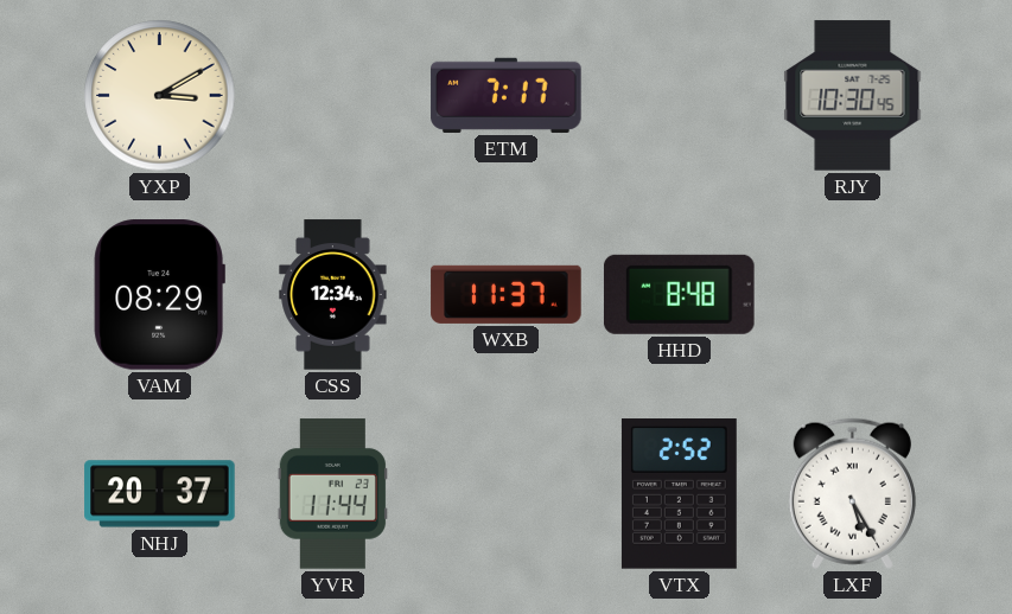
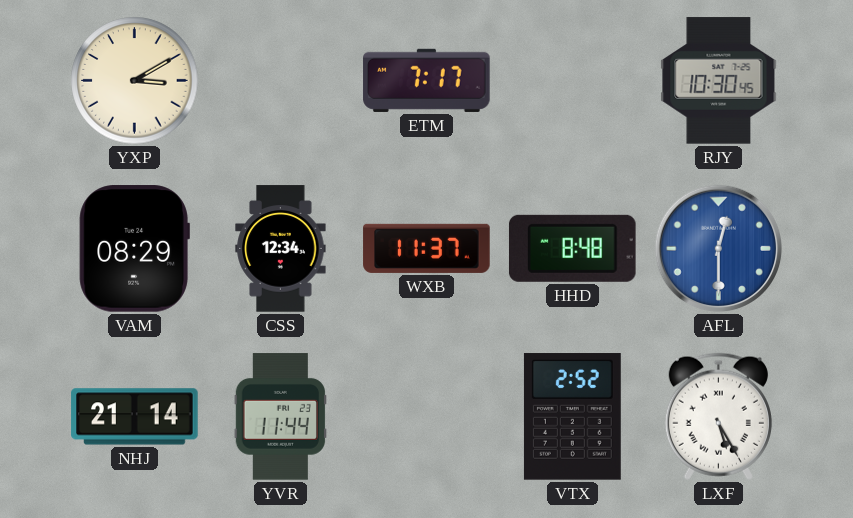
AFL: none -> 12:30 (719, 249)
NHJ: 20:37 -> 21:14 (135, 417)
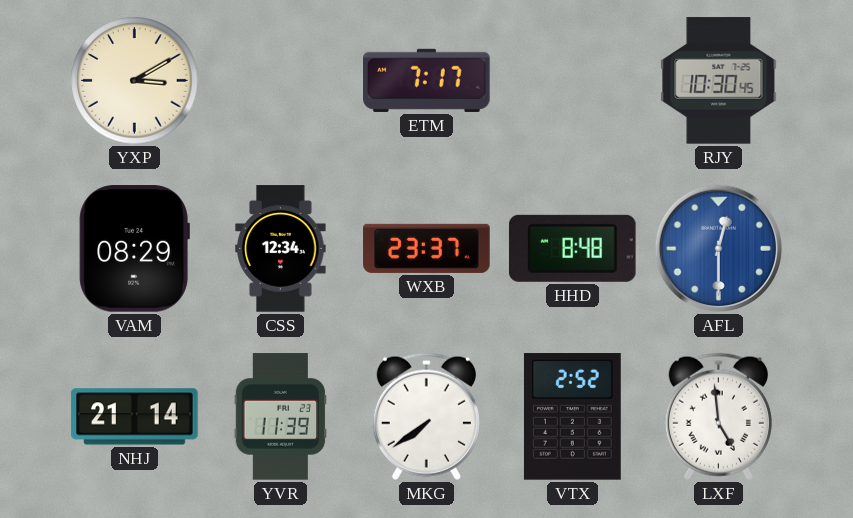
WXB: 11:37 -> 23:37 (427, 248)
YVR: 11:44 -> 11:39 (280, 417)
MKG: none -> 7:39 (426, 416)
LXF: 5:25 -> 4:59 (718, 416)
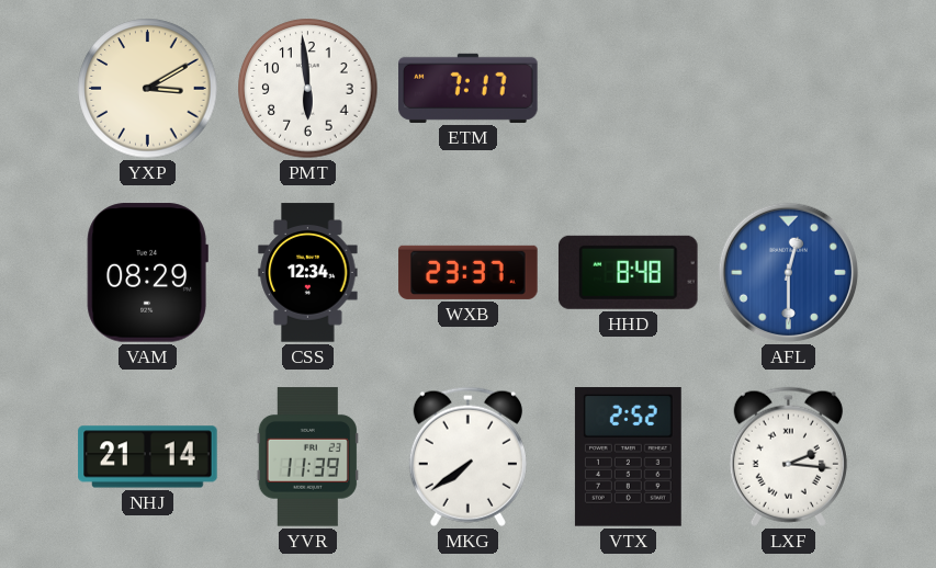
PMT: none -> 5:59 (308, 89)
RJY: 10:30 -> none (719, 81)
LXF: 4:59 -> 2:16 (788, 456)
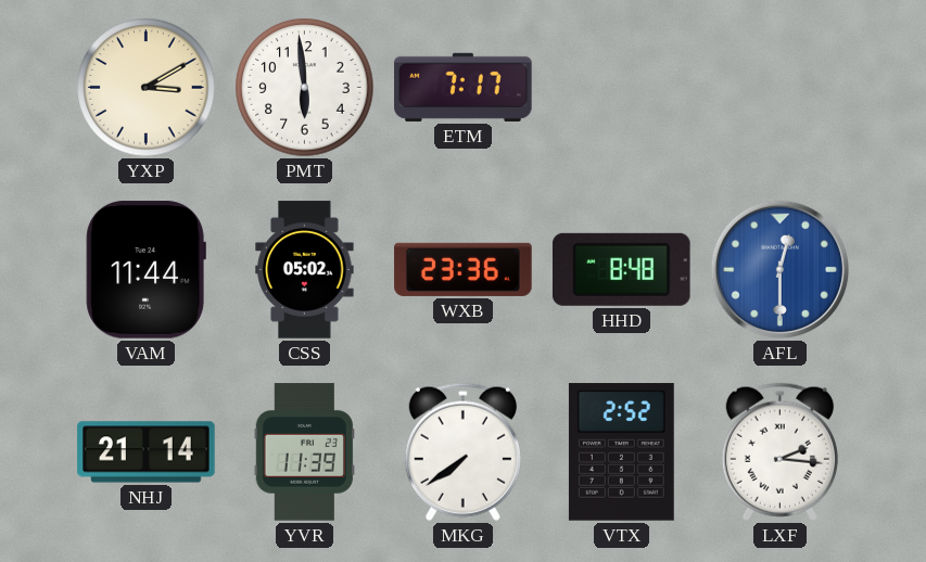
VAM: 08:29 -> 11:44 (145, 270)
CSS: 12:34 -> 05:02 (305, 270)
WXB: 23:37 -> 23:36 (464, 269)
